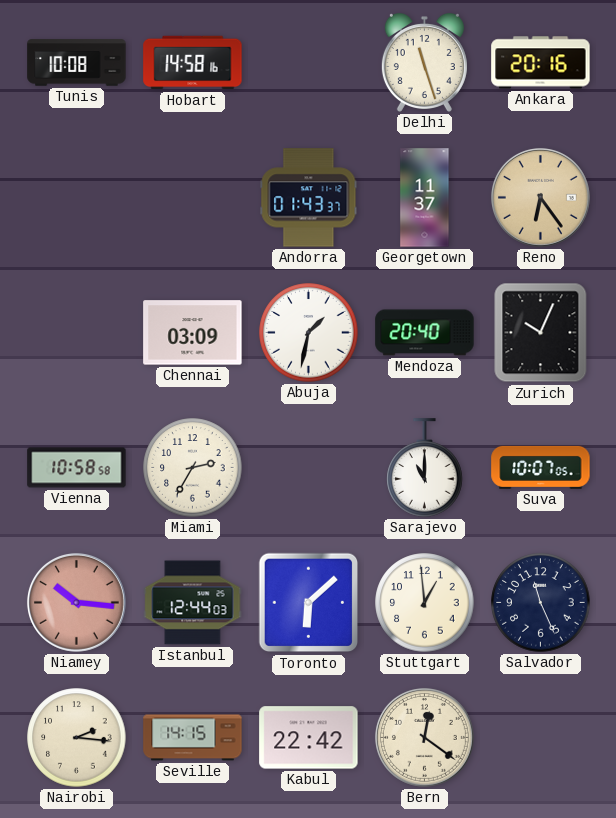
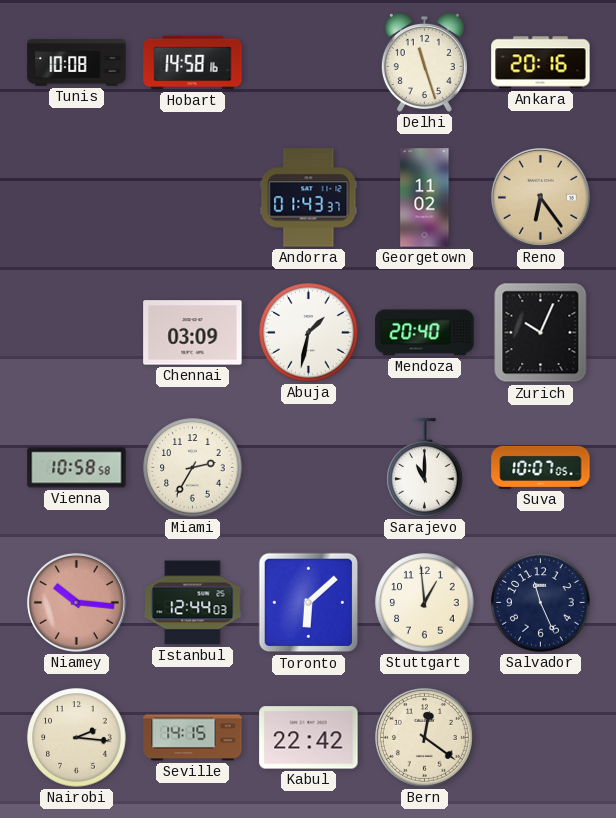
Georgetown: 11:37 -> 11:02 (425, 198)
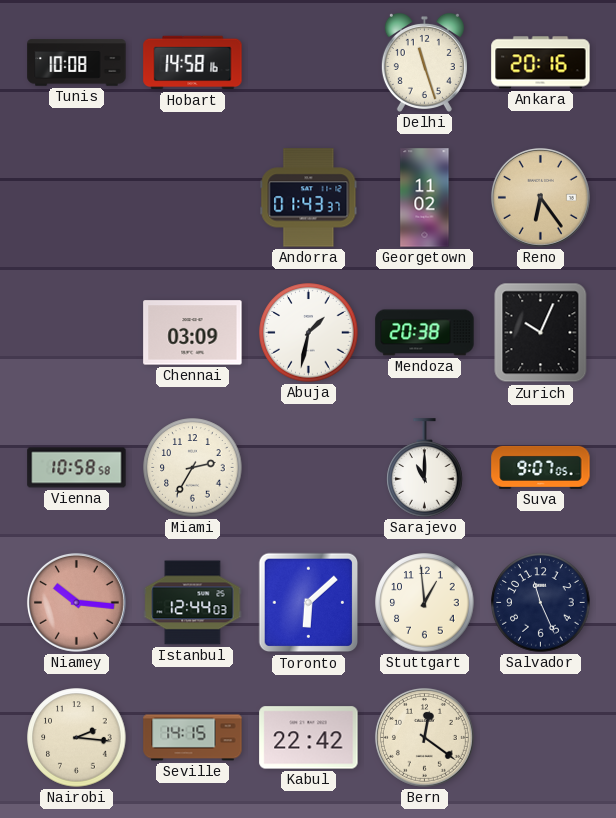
Mendoza: 20:40 -> 20:38 (425, 333)
Suva: 10:07 -> 9:07 (541, 467)
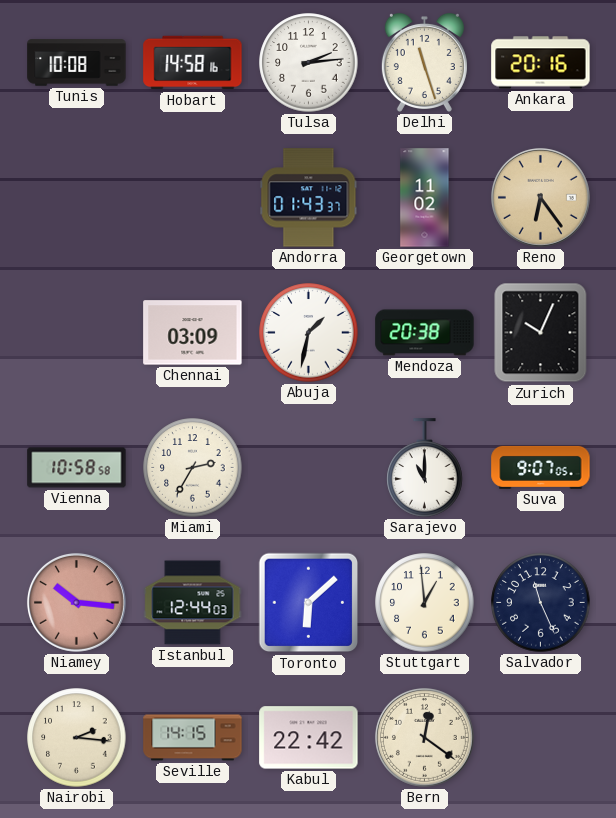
Tulsa: none -> 2:14 (309, 63)
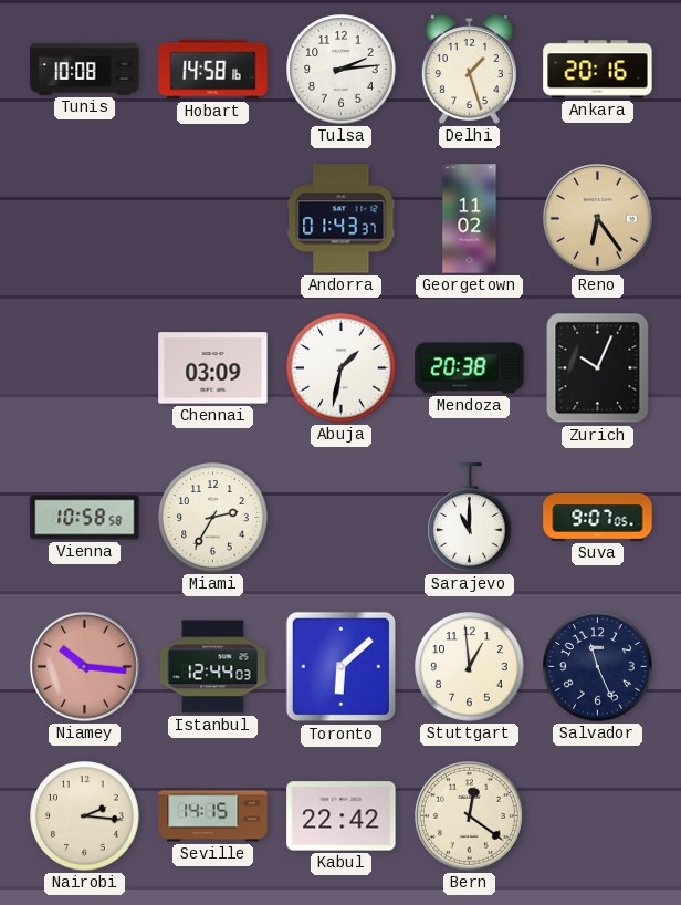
Delhi: 11:27 -> 1:27 (469, 69)
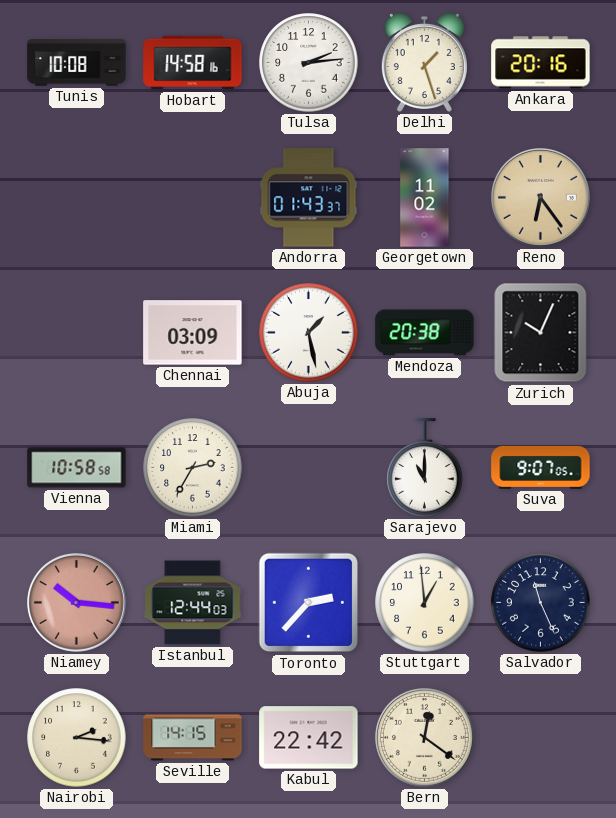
Abuja: 1:32 -> 1:28 (309, 333)
Toronto: 6:08 -> 2:37 (309, 603)
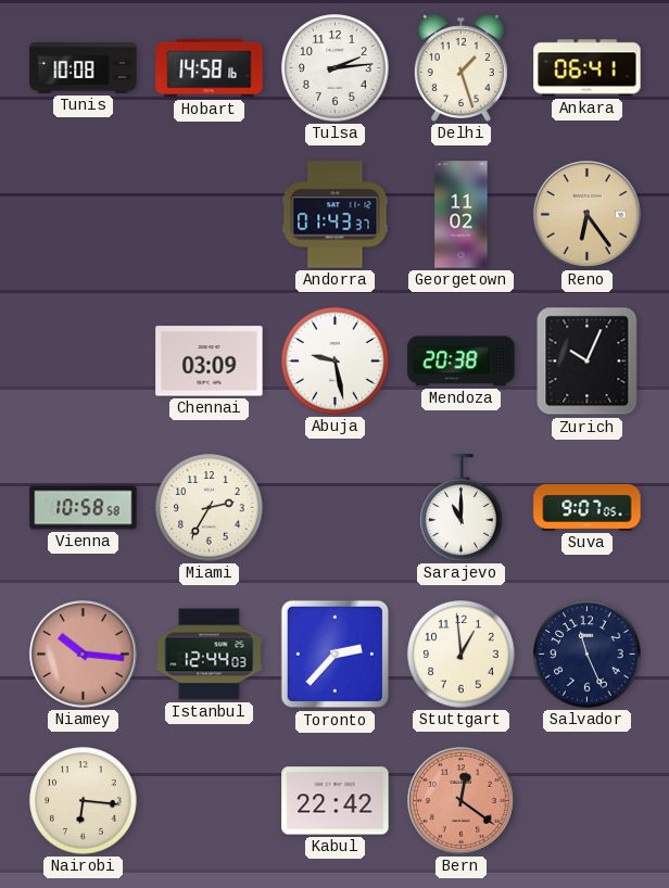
Ankara: 20:16 -> 06:41 (588, 68)
Abuja: 1:28 -> 9:28 (336, 361)
Nairobi: 2:16 -> 6:16 (84, 801)
Seville: 14:15 -> none (193, 738)
Bern dial: cream -> salmon (460, 800)
